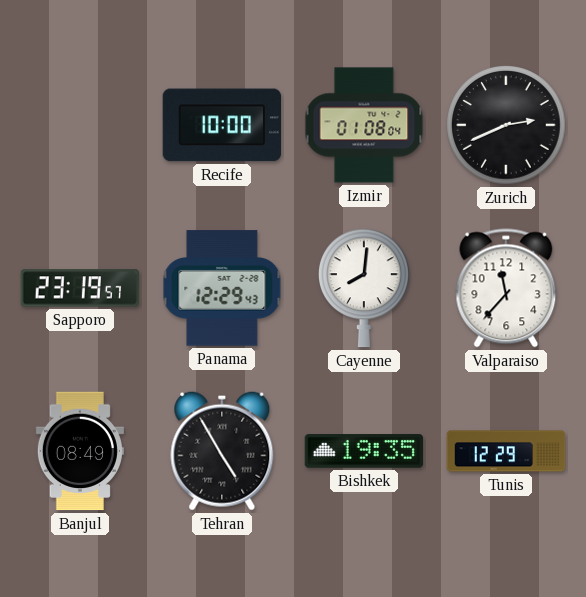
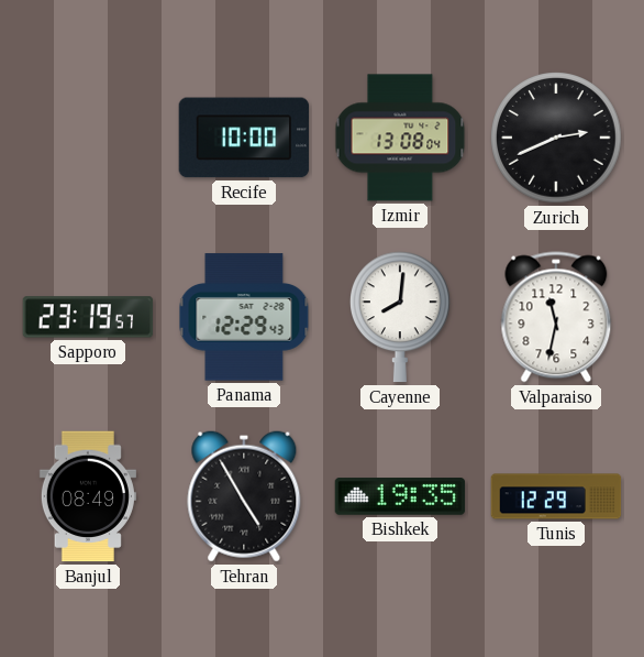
Izmir: 01:08 -> 13:08 (400, 138)
Valparaiso: 11:37 -> 11:32 (556, 317)
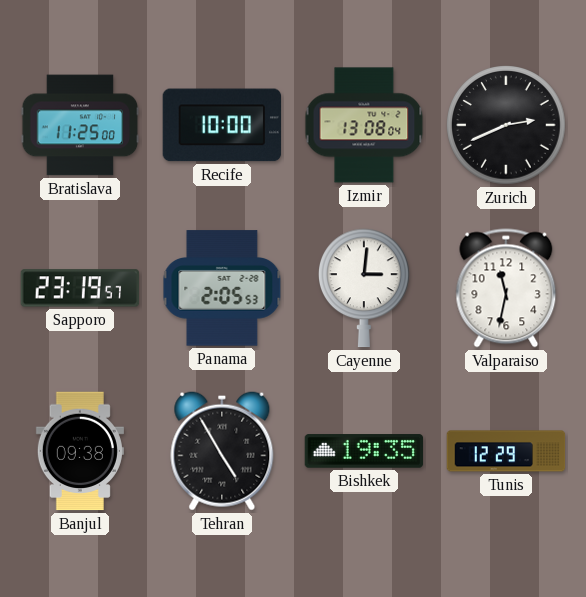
Bratislava: none -> 11:25 (80, 125)
Panama: 12:29 -> 2:05 (222, 288)
Cayenne: 8:01 -> 3:01 (365, 288)
Banjul: 08:49 -> 09:38 (80, 451)
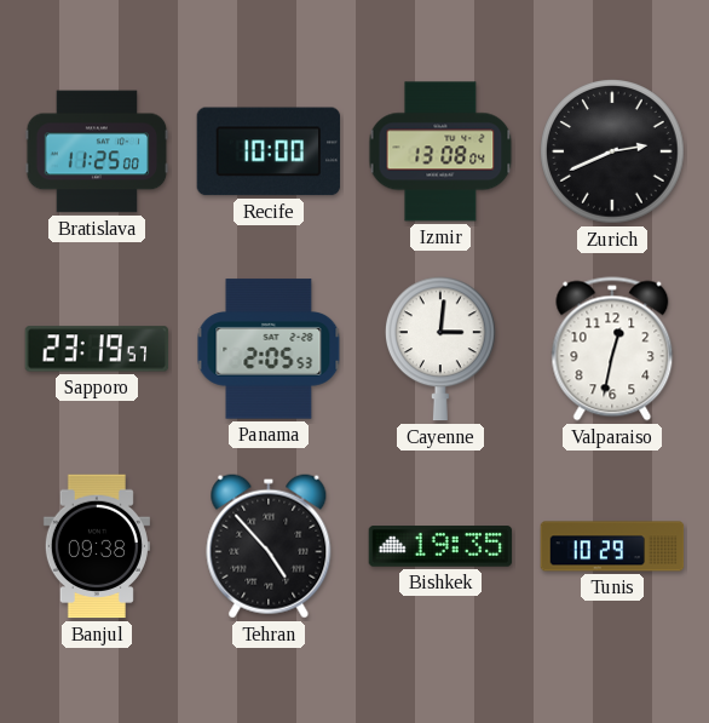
Valparaiso: 11:32 -> 12:32 (612, 349)
Tehran: 4:55 -> 4:53 (269, 546)
Tunis: 12:29 -> 10:29 (612, 546)
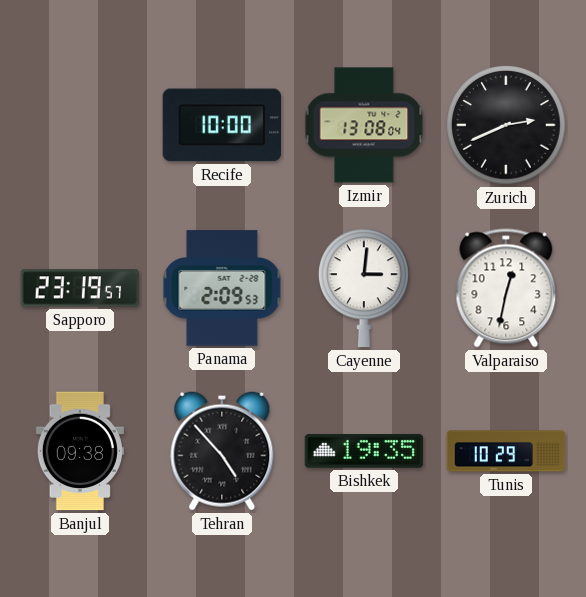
Bratislava: 11:25 -> none (97, 151)
Panama: 2:05 -> 2:09 (222, 288)
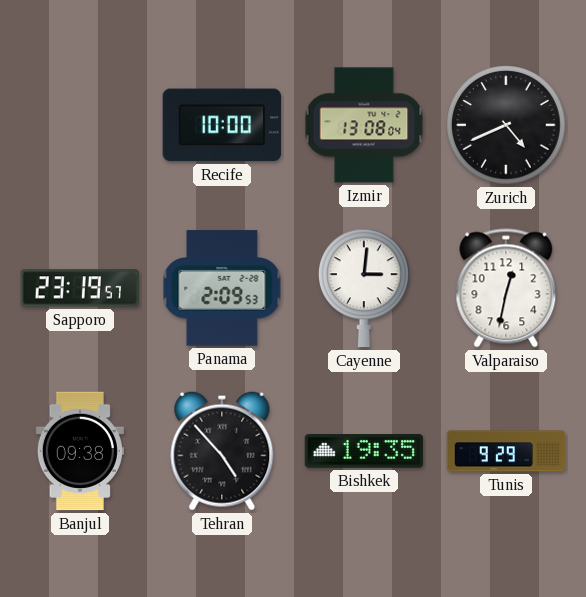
Zurich: 2:41 -> 4:41 (506, 125)
Tunis: 10:29 -> 9:29 (506, 451)
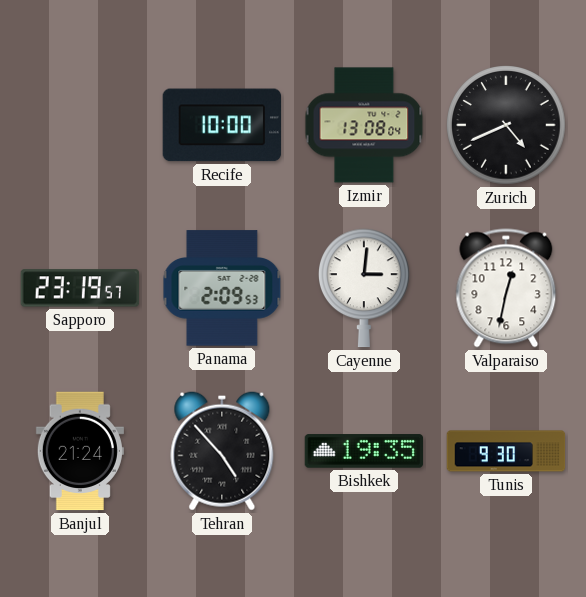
Banjul: 09:38 -> 21:24 (80, 451)
Tunis: 9:29 -> 9:30 (506, 451)
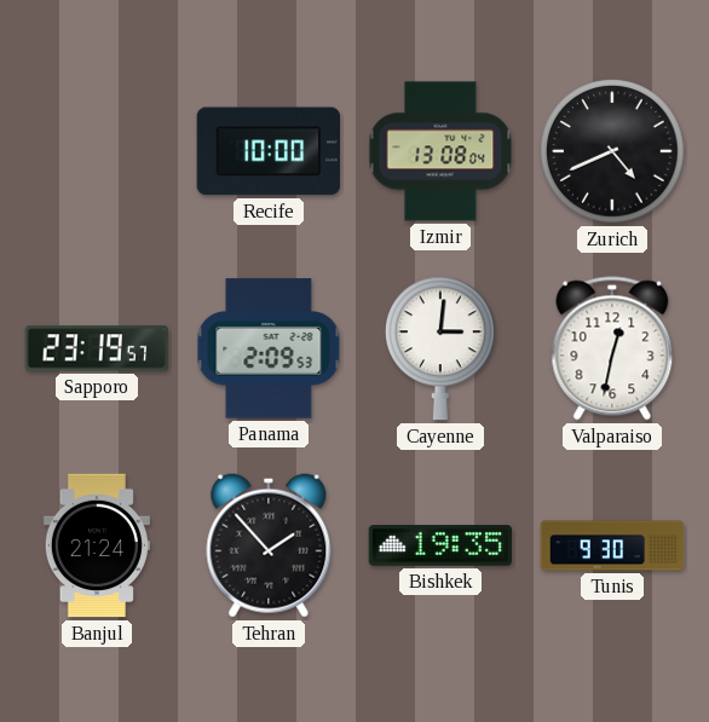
Tehran: 4:53 -> 1:53 (269, 545)
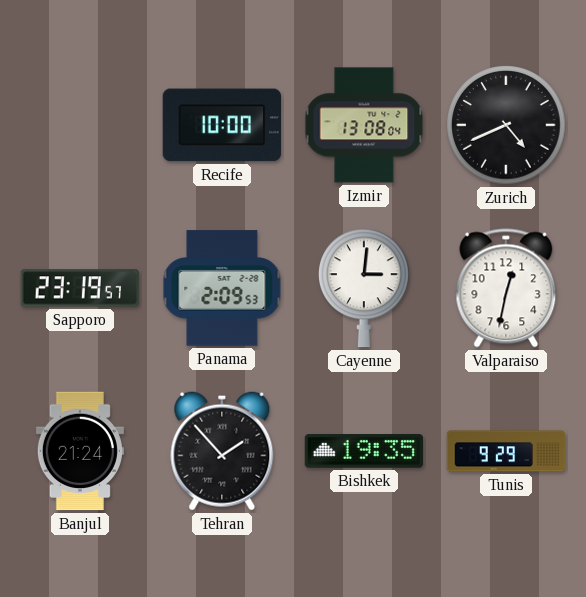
Tunis: 9:30 -> 9:29 (506, 451)
